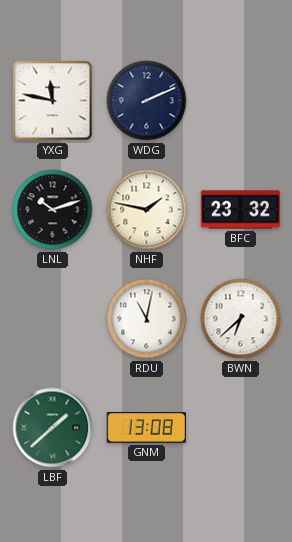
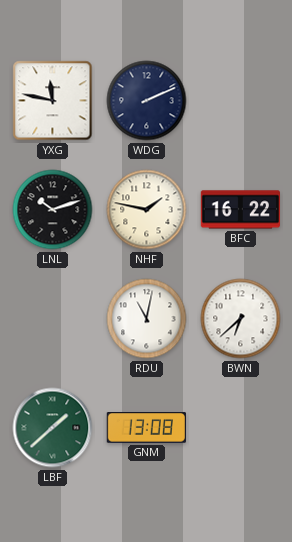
BFC: 23:32 -> 16:22 (240, 210)
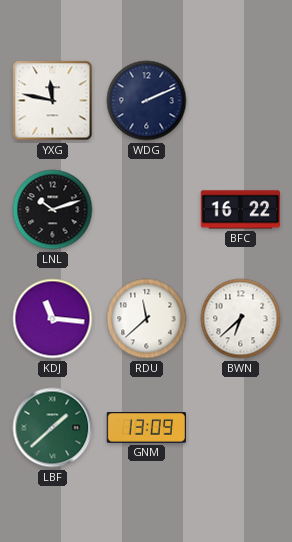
NHF: 1:47 -> none (147, 210)
KDJ: none -> 11:16 (53, 319)
RDU: 11:02 -> 11:38 (147, 319)
GNM: 13:08 -> 13:09 (146, 428)
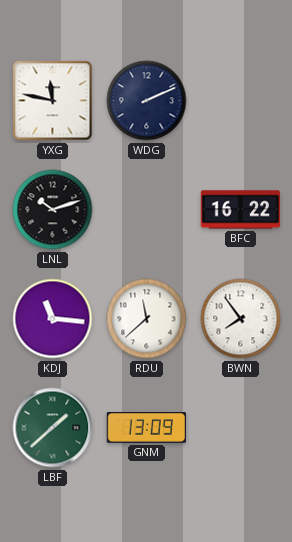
BWN: 6:38 -> 7:54 (241, 319)
